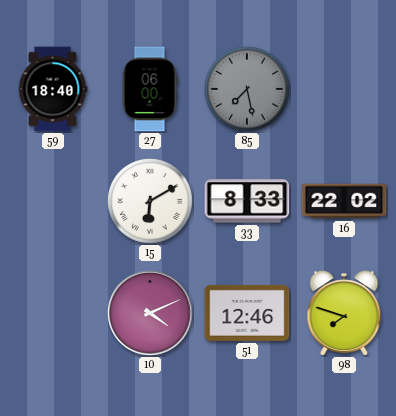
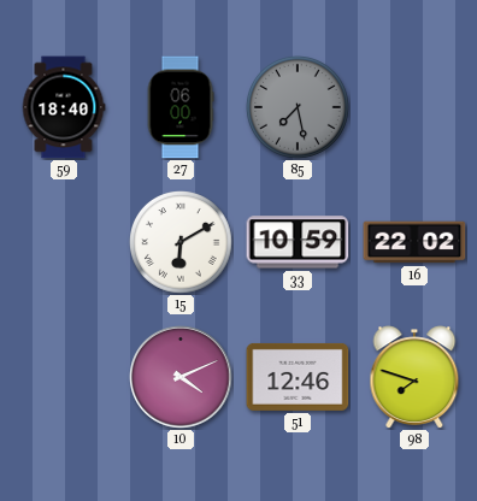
33: 8:33 -> 10:59 (298, 242)
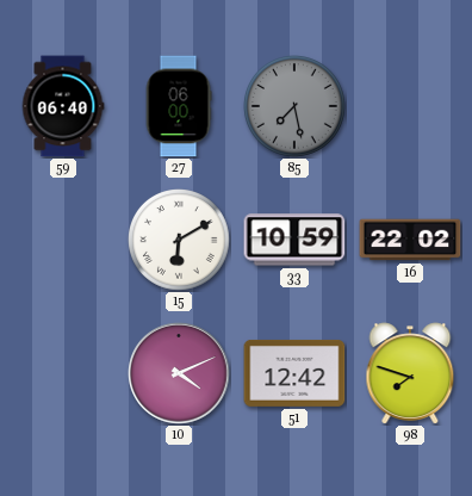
59: 18:40 -> 06:40 (63, 106)
51: 12:46 -> 12:42 (294, 373)
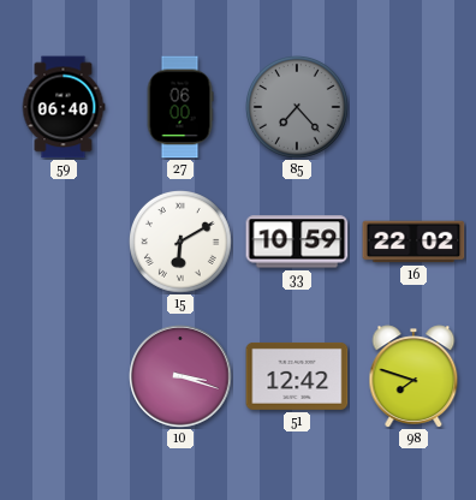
85: 7:28 -> 7:23 (298, 108)
10: 4:11 -> 3:18 (180, 376)
